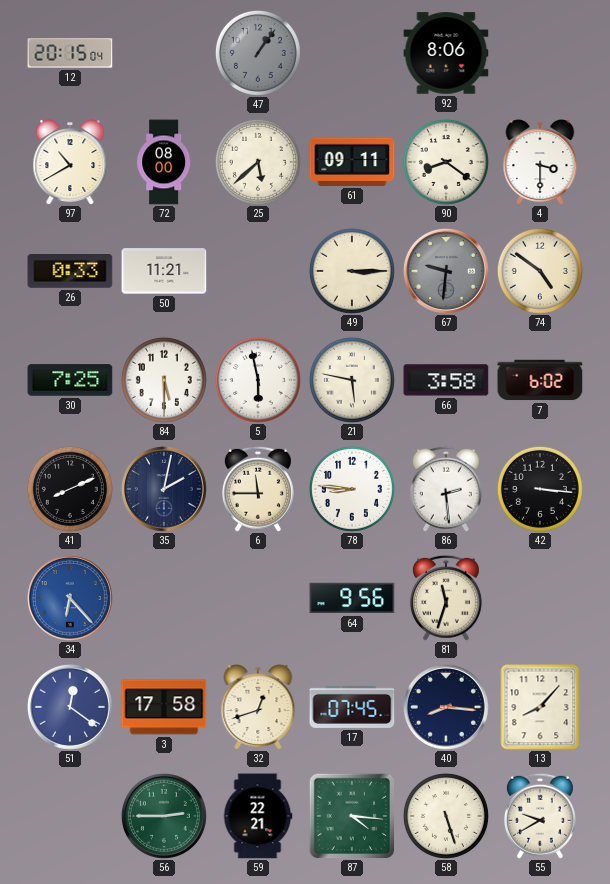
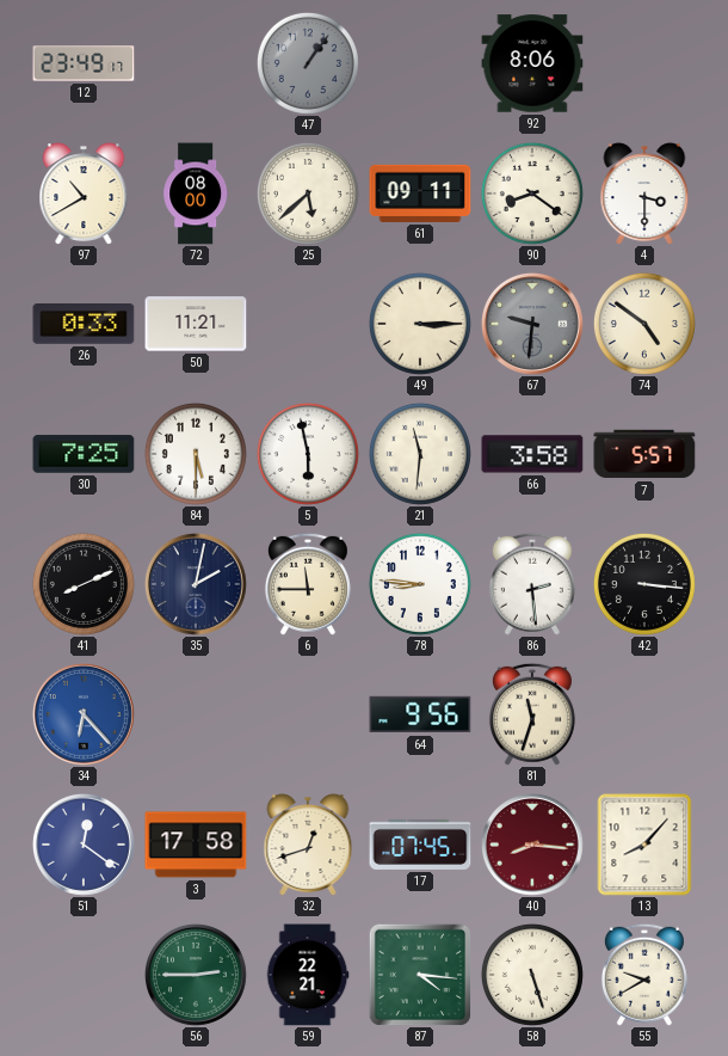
12: 20:15 -> 23:49 (84, 63)
21: 5:47 -> 11:31 (420, 454)
7: 6:02 -> 5:57 (644, 454)
40 dial: navy -> burgundy (532, 845)
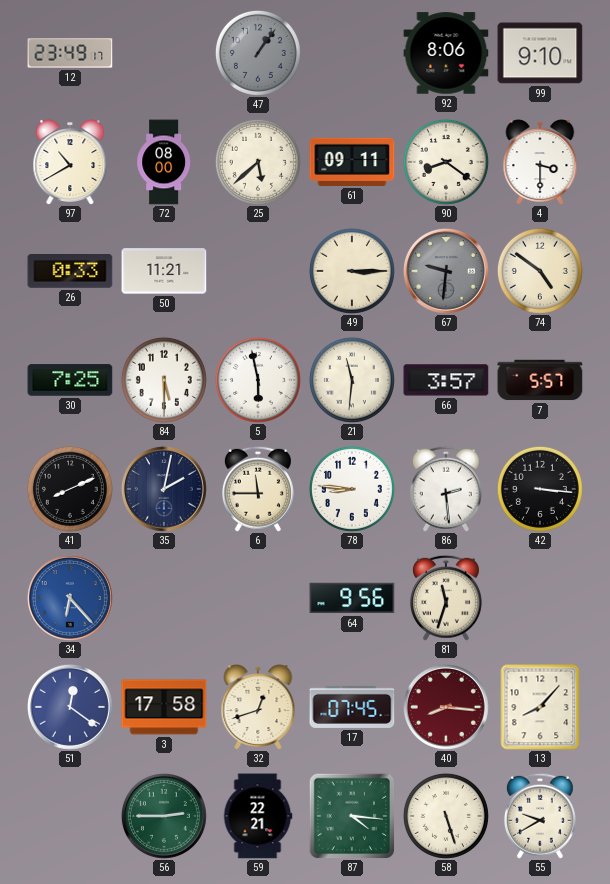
99: none -> 9:10 (540, 53)
66: 3:58 -> 3:57 (446, 380)
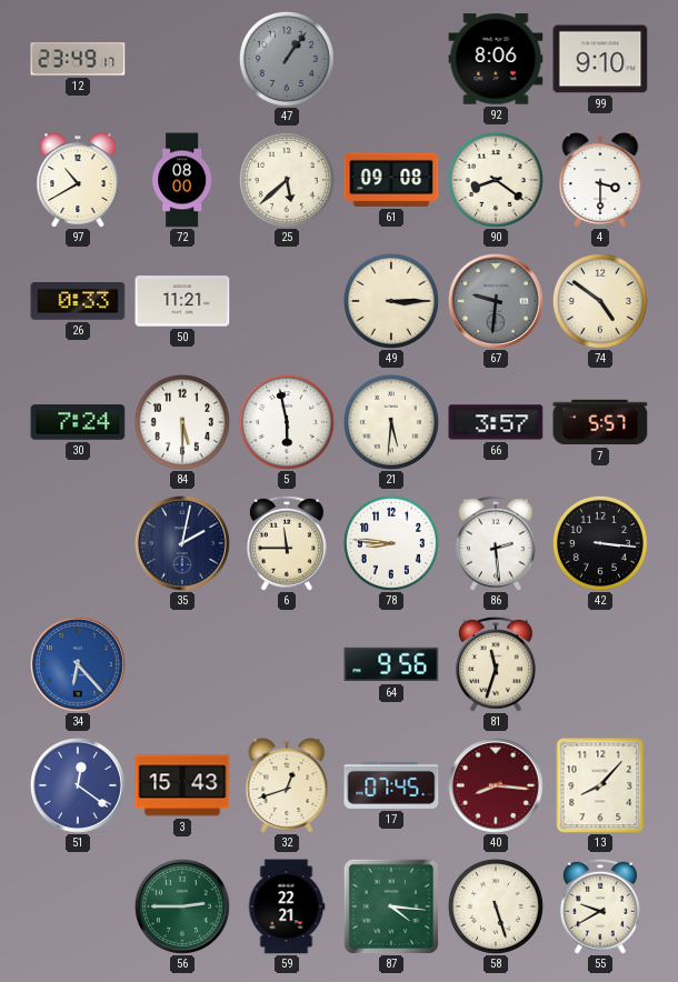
61: 09:11 -> 09:08 (391, 180)
30: 7:25 -> 7:24 (78, 422)
21: 11:31 -> 5:31 (391, 422)
41: 8:11 -> none (70, 489)
3: 17:58 -> 15:43 (182, 785)
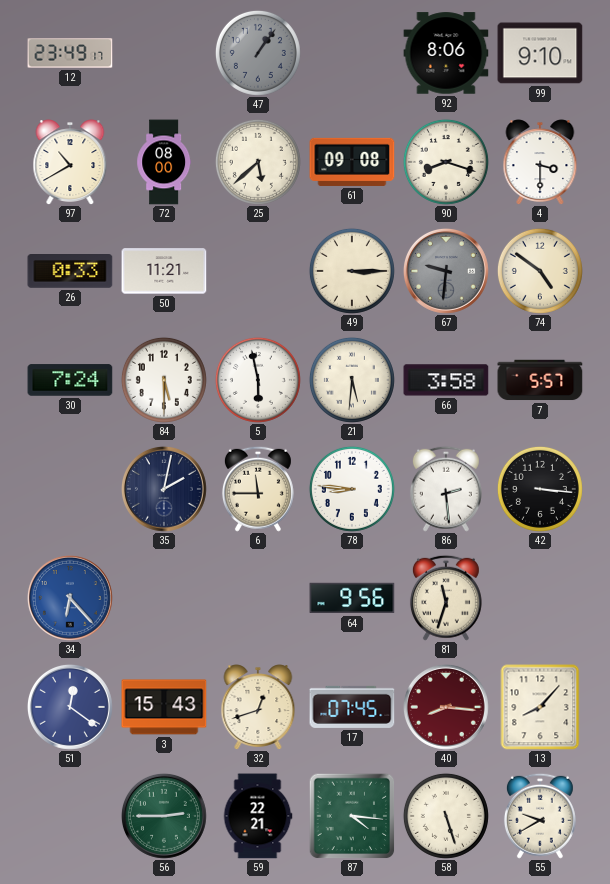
90: 8:21 -> 8:18 (446, 162)
66: 3:57 -> 3:58 (446, 380)
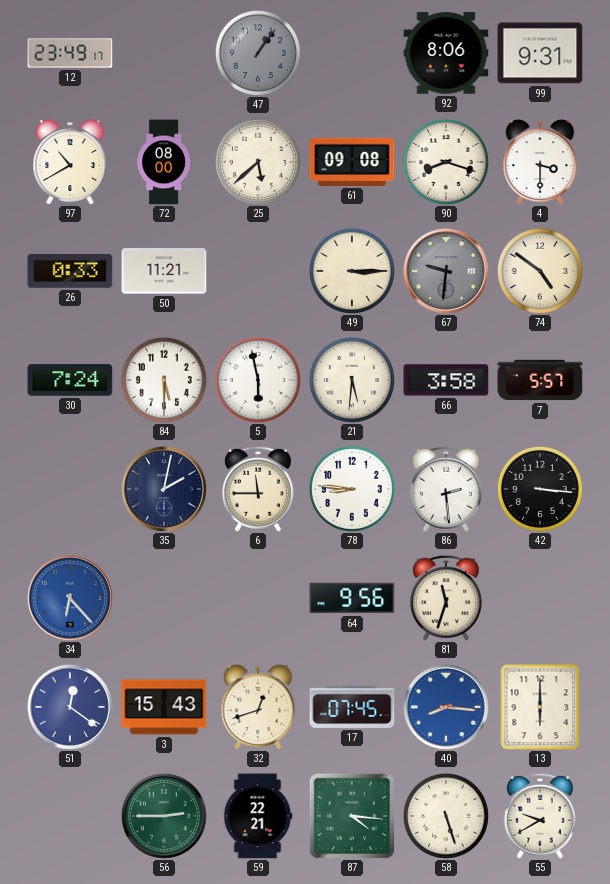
99: 9:10 -> 9:31 (540, 53)
40 dial: burgundy -> blue (446, 707)
13: 8:07 -> 6:00 (540, 707)
